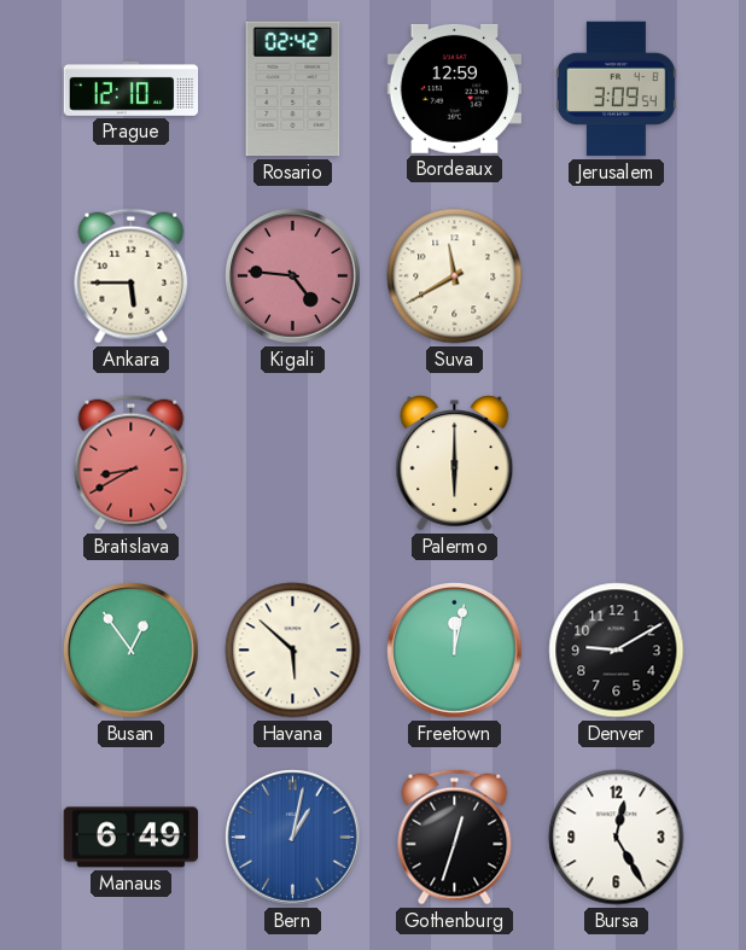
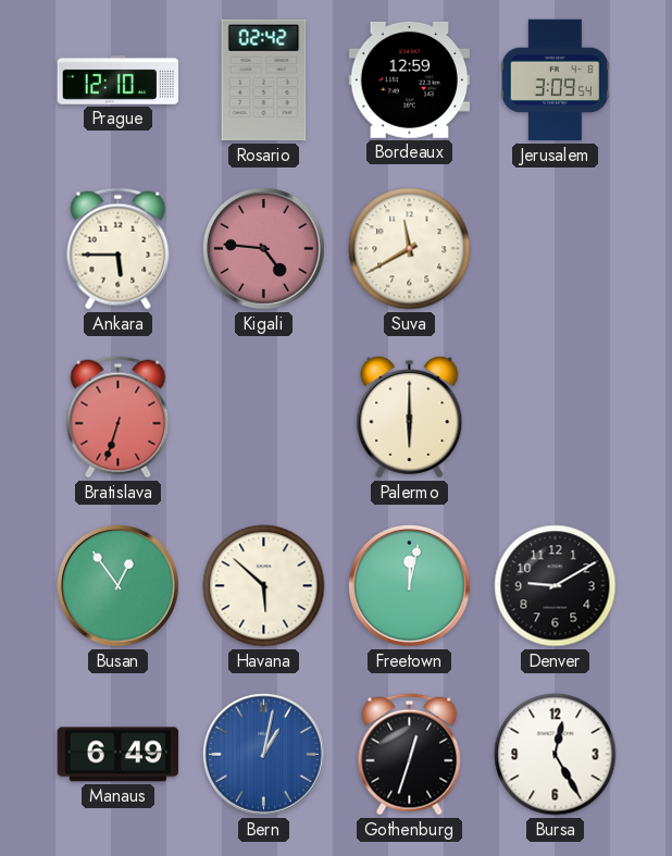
Bratislava: 8:40 -> 6:33 (119, 418)
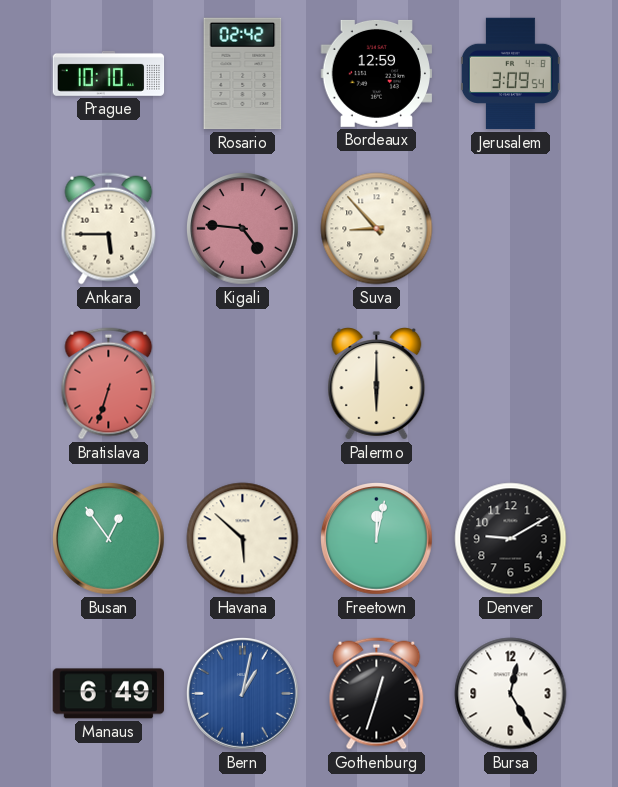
Prague: 12:10 -> 10:10 (109, 73)
Suva: 11:40 -> 8:53 (377, 229)
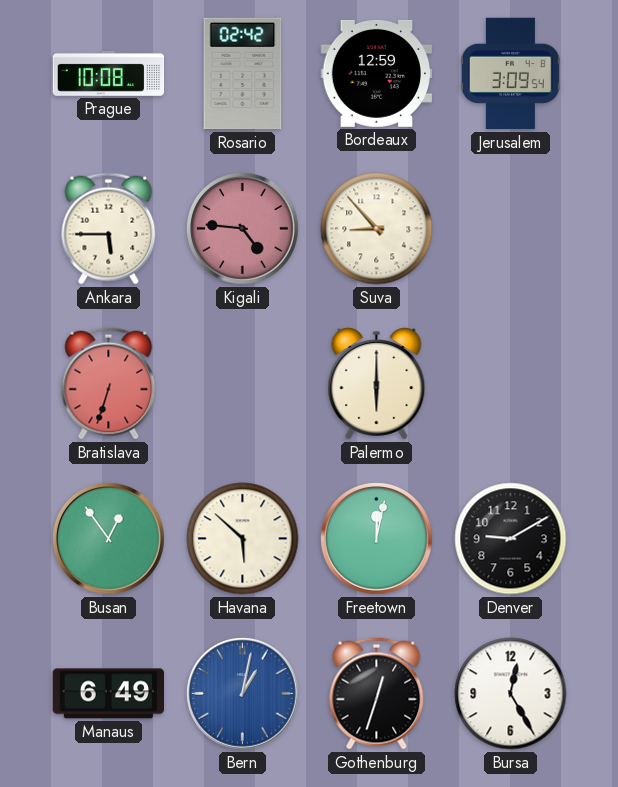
Prague: 10:10 -> 10:08 (109, 73)
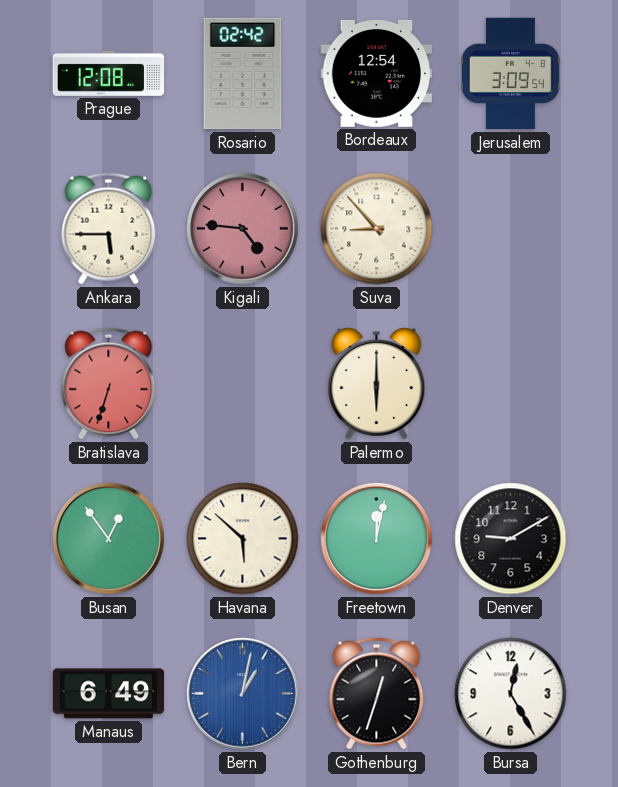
Prague: 10:08 -> 12:08 (109, 73)
Bordeaux: 12:59 -> 12:54 (376, 73)
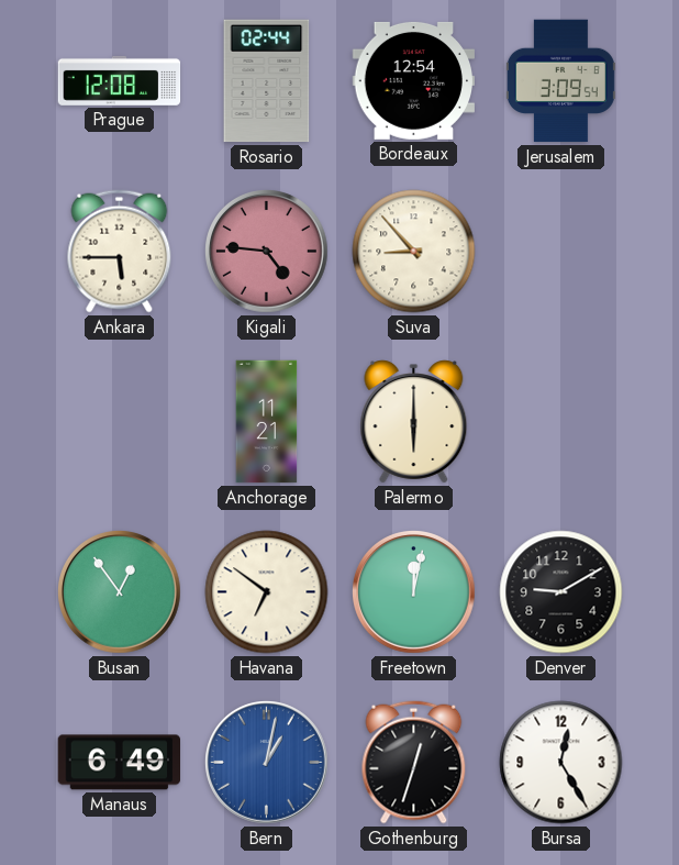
Rosario: 02:42 -> 02:44 (267, 81)
Bratislava: 6:33 -> none (109, 384)
Anchorage: none -> 11:21 (267, 422)
Havana: 5:52 -> 6:51 (267, 592)
